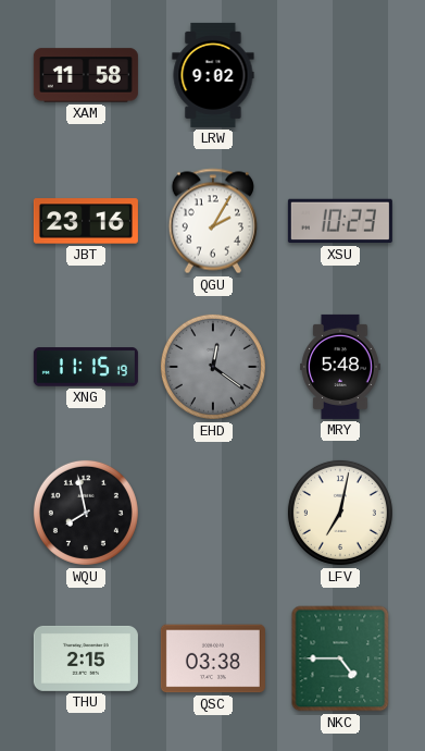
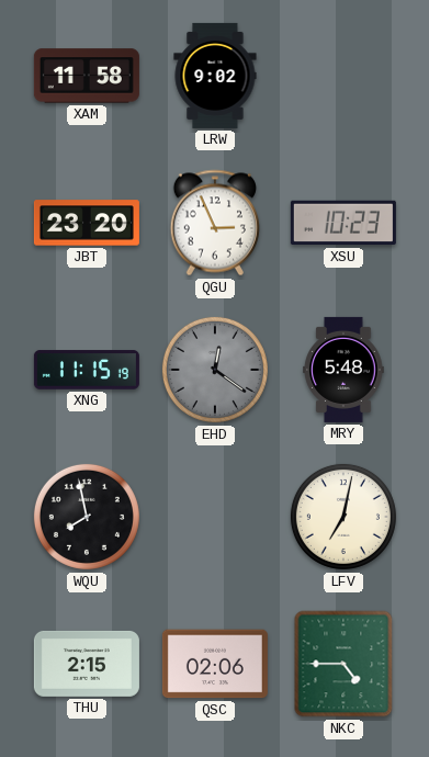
JBT: 23:16 -> 23:20 (87, 223)
QGU: 2:05 -> 2:56 (215, 223)
QSC: 03:38 -> 02:06 (215, 664)
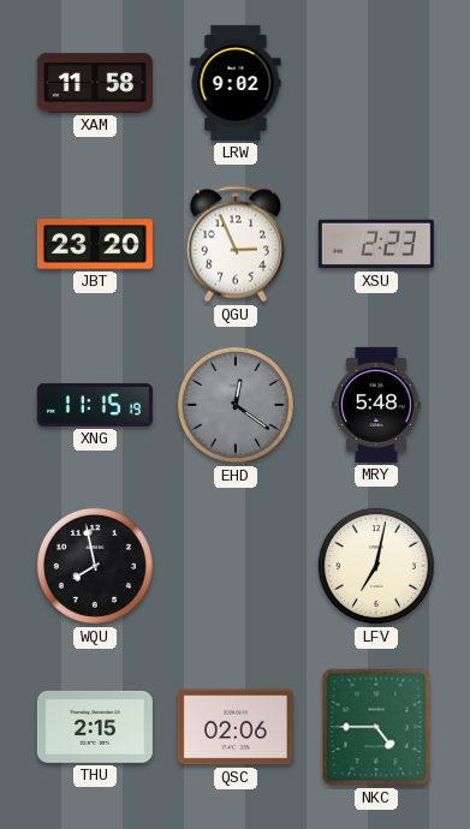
XSU: 10:23 -> 2:23 (376, 244)
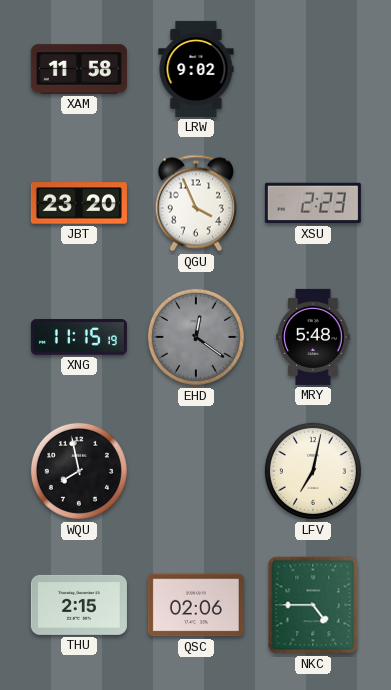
QGU: 2:56 -> 3:56 (196, 203)
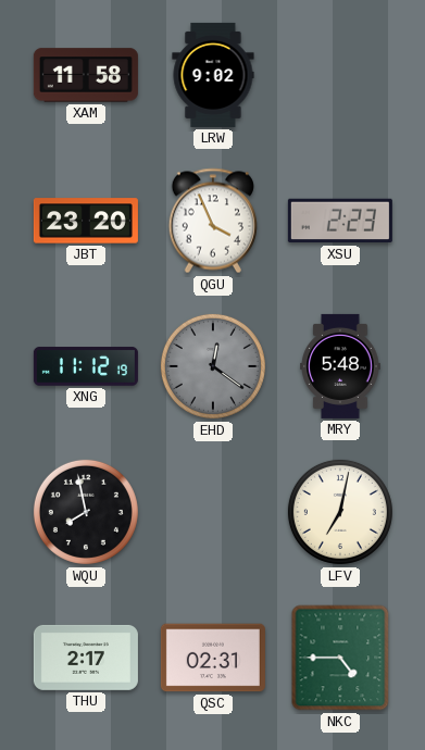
XNG: 11:15 -> 11:12 (86, 366)
THU: 2:15 -> 2:17 (86, 658)
QSC: 02:06 -> 02:31 (213, 658)
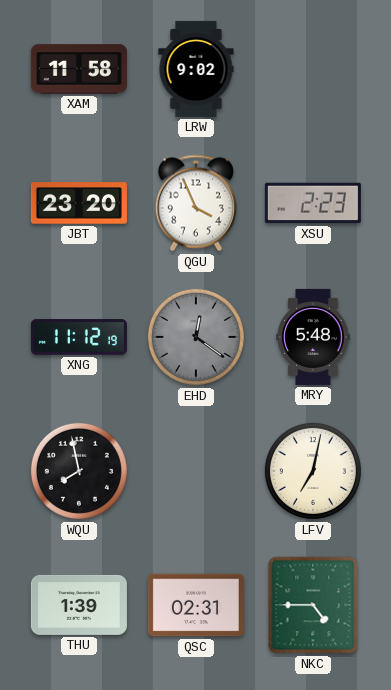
THU: 2:17 -> 1:39 (79, 605)
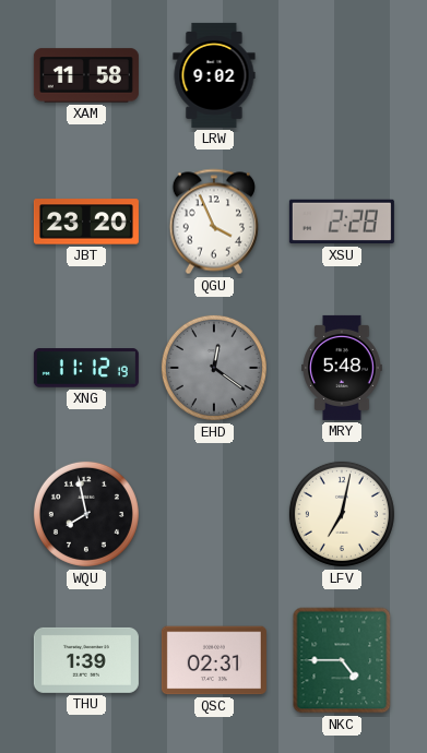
XSU: 2:23 -> 2:28 (342, 222)
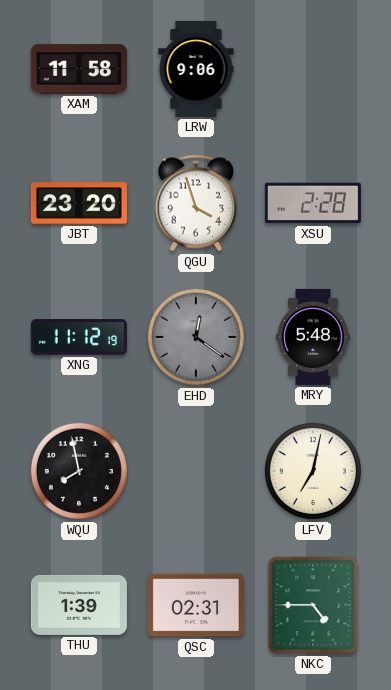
LRW: 9:02 -> 9:06 (196, 69)
QGU: 3:56 -> 3:57 (196, 203)
